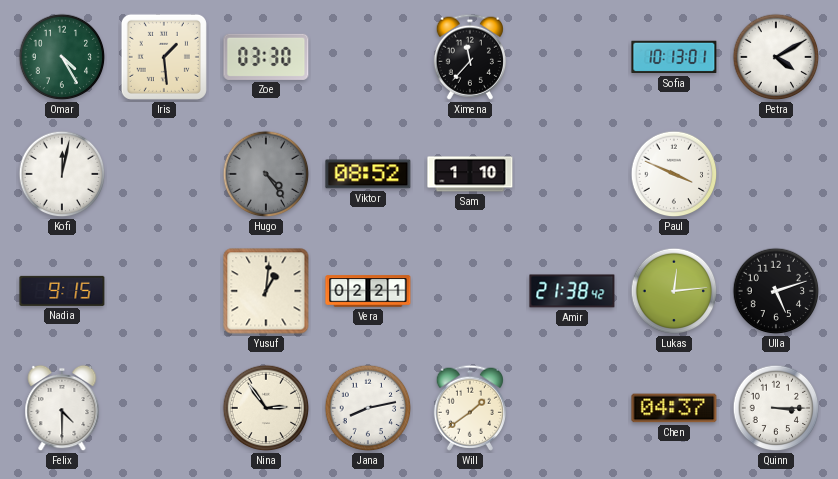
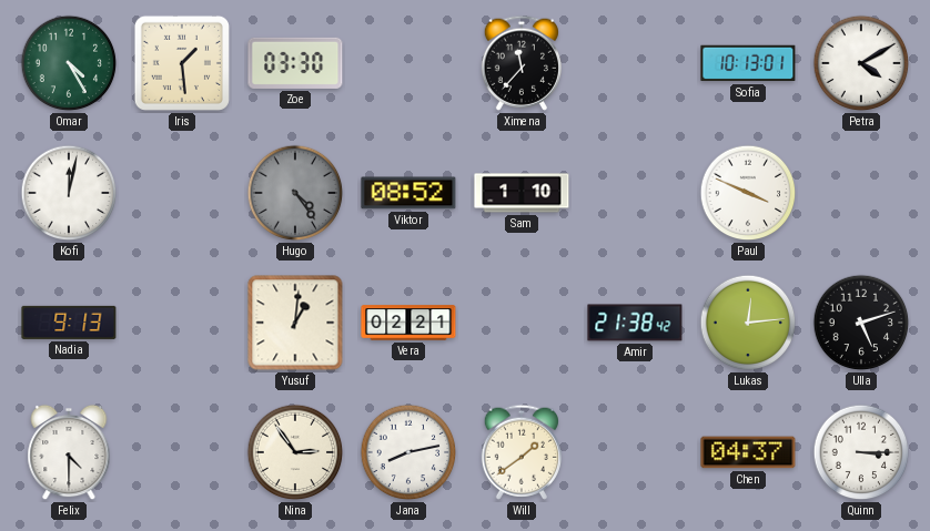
Nadia: 9:15 -> 9:13 (69, 323)
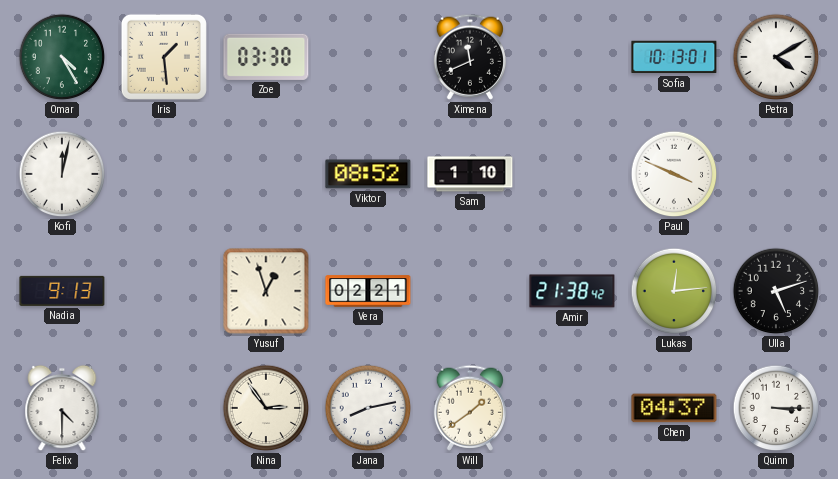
Ximena: 11:37 -> 11:41 (470, 57)
Hugo: 4:24 -> none (295, 193)
Yusuf: 1:01 -> 12:57 (266, 291)
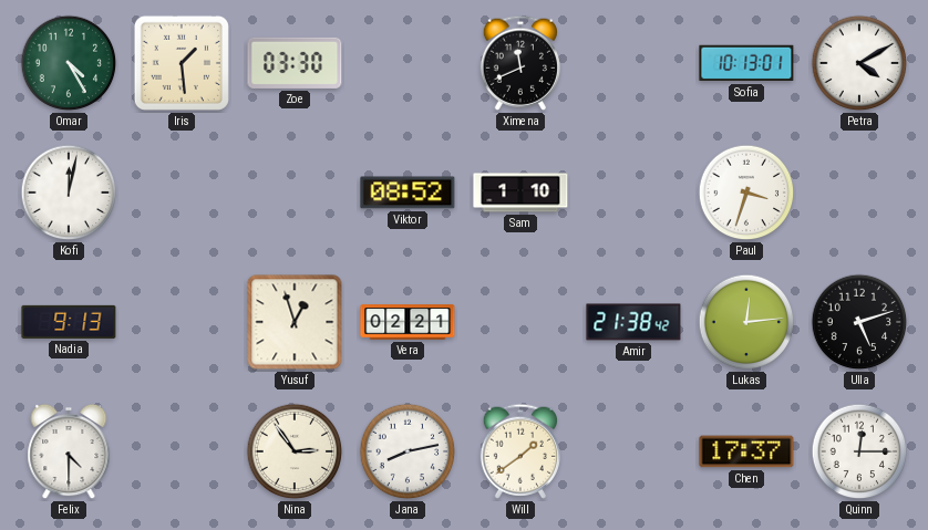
Paul: 3:49 -> 3:33 (746, 193)
Chen: 04:37 -> 17:37 (746, 451)
Quinn: 3:15 -> 12:15 (859, 451)
